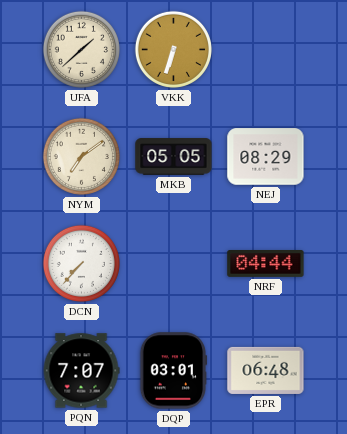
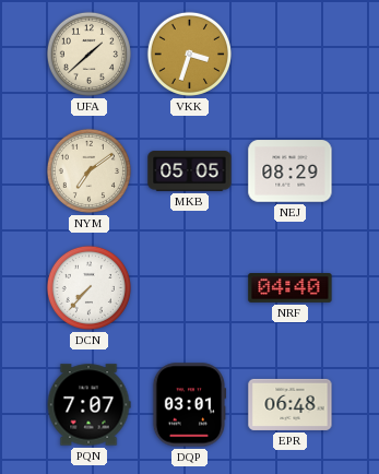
VKK: 6:33 -> 3:33 (189, 54)
NRF: 04:44 -> 04:40 (291, 288)
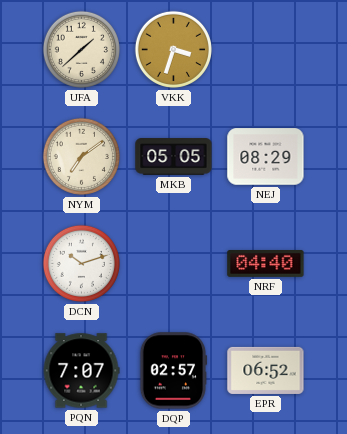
DCN: 7:37 -> 10:12 (81, 263)
DQP: 03:01 -> 02:57 (173, 371)
EPR: 06:48 -> 06:52 (266, 370)
